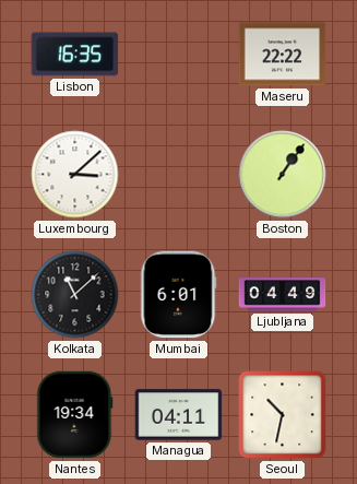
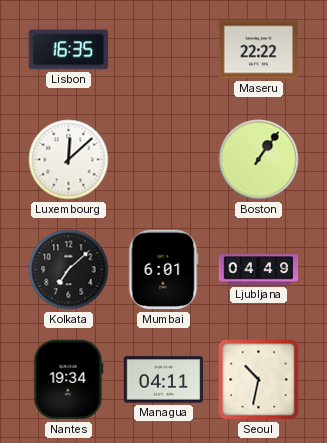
Luxembourg: 3:08 -> 12:08 (69, 160)
Kolkata: 11:08 -> 7:08 (69, 270)
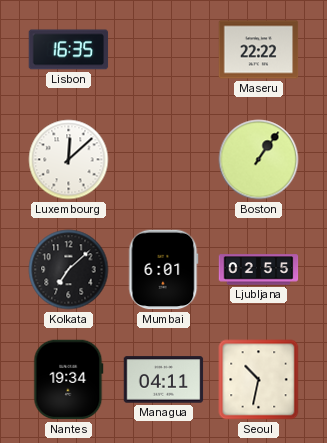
Ljubljana: 04:49 -> 02:55 (259, 270)
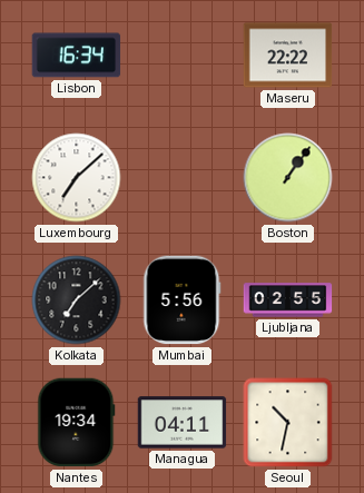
Lisbon: 16:35 -> 16:34 (77, 56)
Luxembourg: 12:08 -> 7:08 (77, 178)
Mumbai: 6:01 -> 5:56 (183, 300)
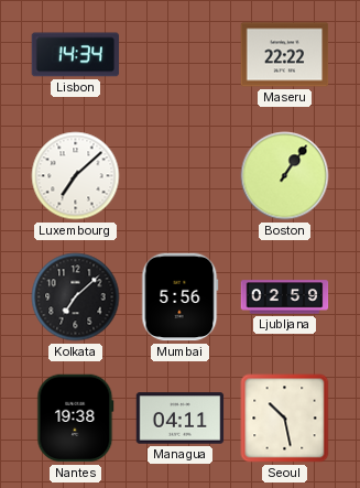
Lisbon: 16:34 -> 14:34 (76, 55)
Ljubljana: 02:55 -> 02:59 (285, 297)
Nantes: 19:34 -> 19:38 (76, 419)
Seoul: 10:32 -> 10:28 (285, 419)
